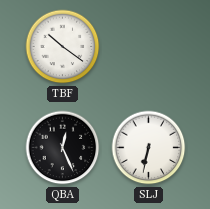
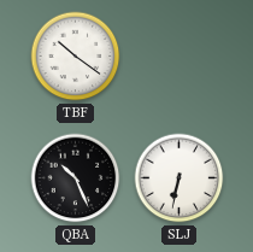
QBA: 12:26 -> 10:26 (76, 178)
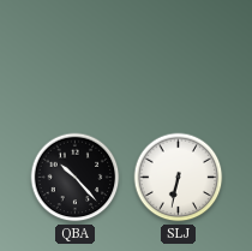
TBF: 10:21 -> none (76, 57)
QBA: 10:26 -> 10:23 (76, 178)
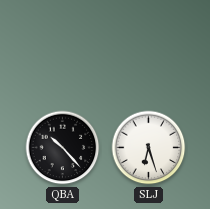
SLJ: 6:32 -> 6:27 (149, 148)
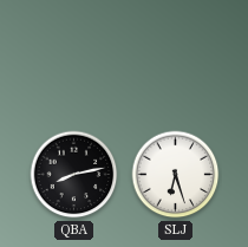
QBA: 10:23 -> 8:13 (74, 175)
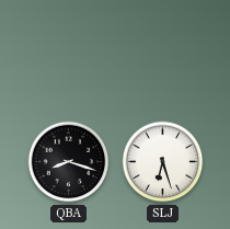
QBA: 8:13 -> 8:18 (69, 162)
